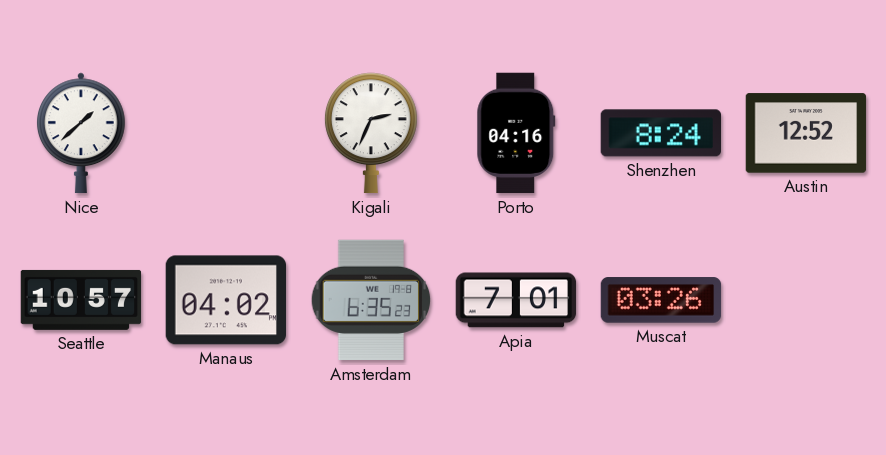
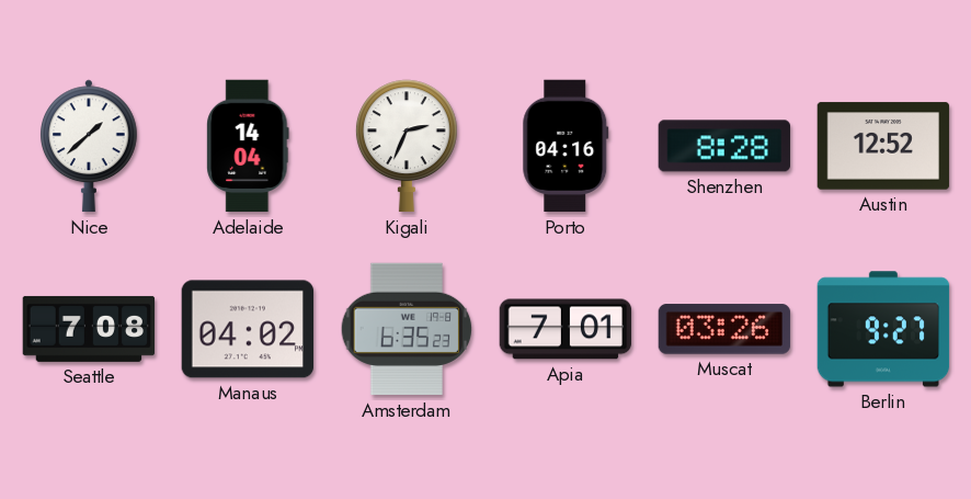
Adelaide: none -> 14:04 (248, 146)
Shenzhen: 8:24 -> 8:28 (723, 146)
Seattle: 10:57 -> 7:08 (89, 329)
Berlin: none -> 9:27 (883, 329)
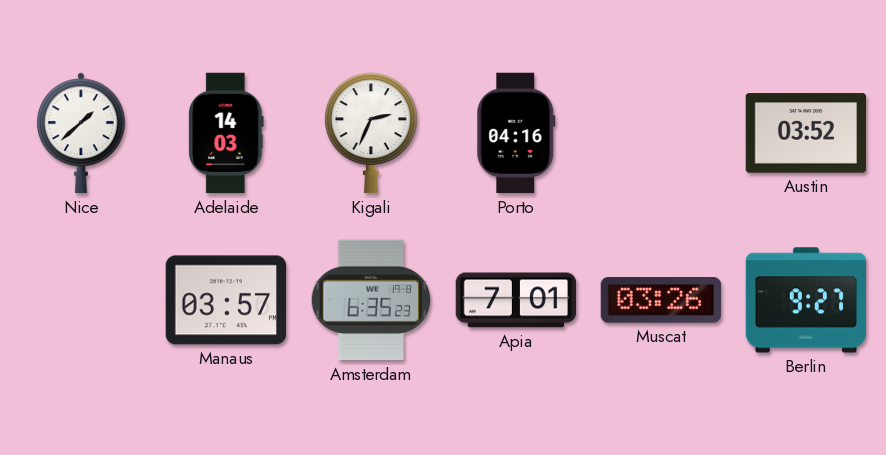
Adelaide: 14:04 -> 14:03 (226, 133)
Shenzhen: 8:28 -> none (723, 146)
Austin: 12:52 -> 03:52 (806, 133)
Seattle: 7:08 -> none (89, 329)
Manaus: 04:02 -> 03:57 (225, 300)
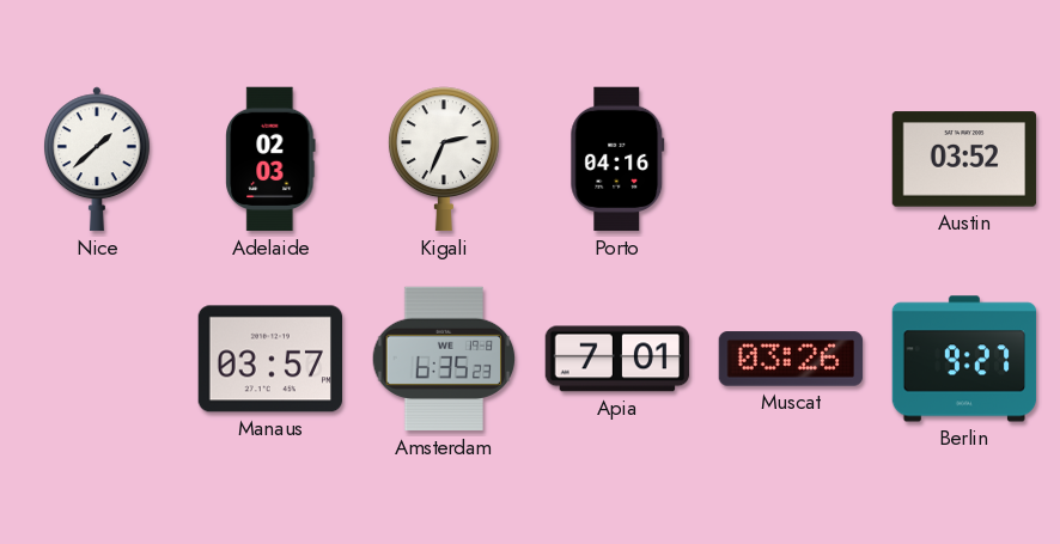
Adelaide: 14:03 -> 02:03 (270, 159)
